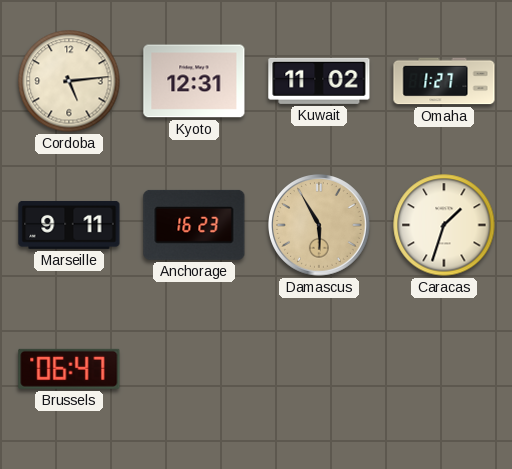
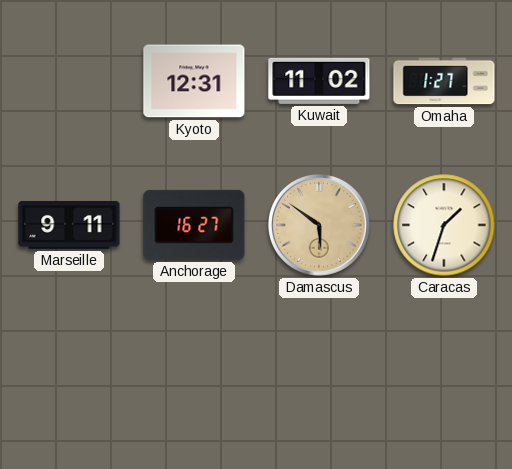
Cordoba: 5:14 -> none (69, 81)
Anchorage: 16:23 -> 16:27 (194, 225)
Damascus: 5:55 -> 5:51 (320, 226)
Brussels: 06:47 -> none (69, 369)
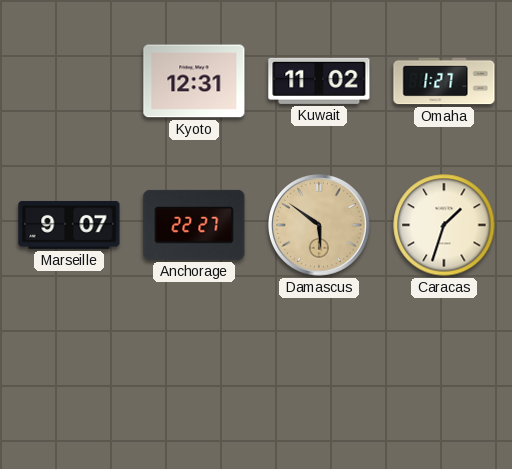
Marseille: 9:11 -> 9:07 (69, 225)
Anchorage: 16:27 -> 22:27 (194, 225)
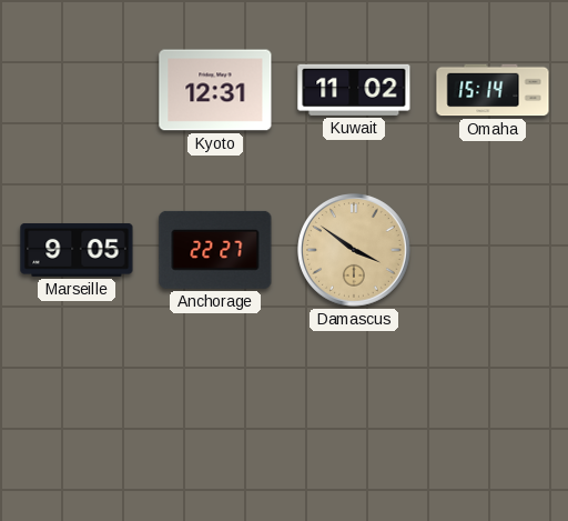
Omaha: 1:27 -> 15:14 (493, 90)
Marseille: 9:07 -> 9:05 (77, 250)
Damascus: 5:51 -> 3:51 (355, 251)
Caracas: 1:33 -> none (444, 225)
